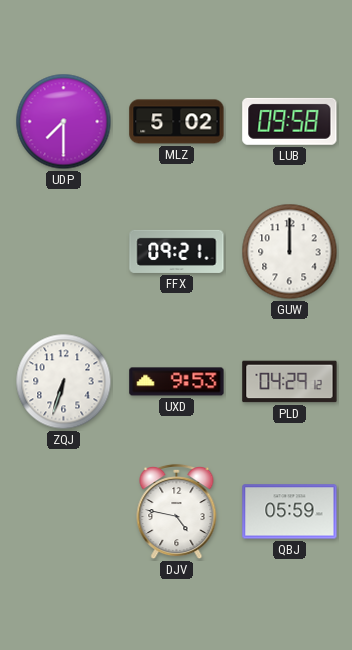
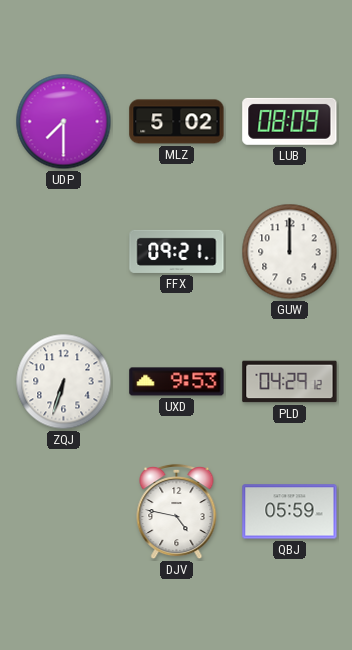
LUB: 09:58 -> 08:09 (290, 121)
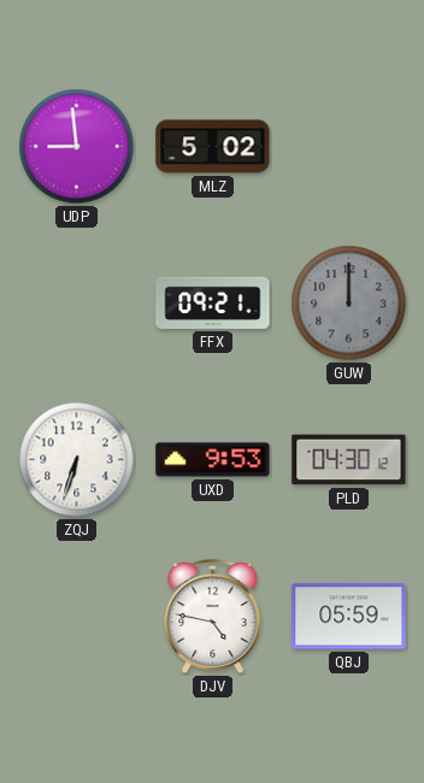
UDP: 7:30 -> 8:59 (77, 147)
LUB: 08:09 -> none (290, 121)
GUW dial: white -> grey (349, 304)
PLD: 04:29 -> 04:30 (349, 460)
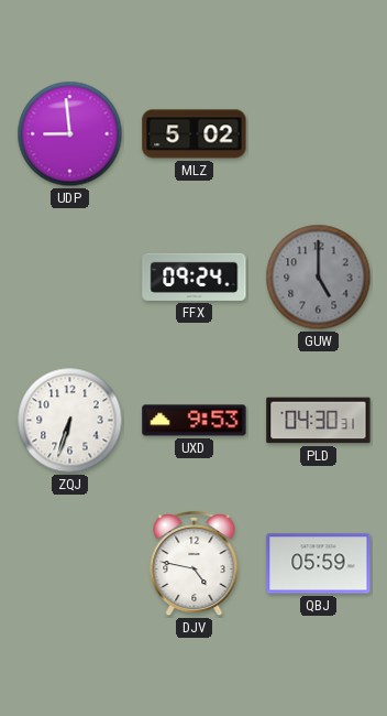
FFX: 09:21 -> 09:24 (195, 276)
GUW: 12:00 -> 5:00 (319, 278)
PLD: 04:30:12 -> 04:30:31 (319, 421)
